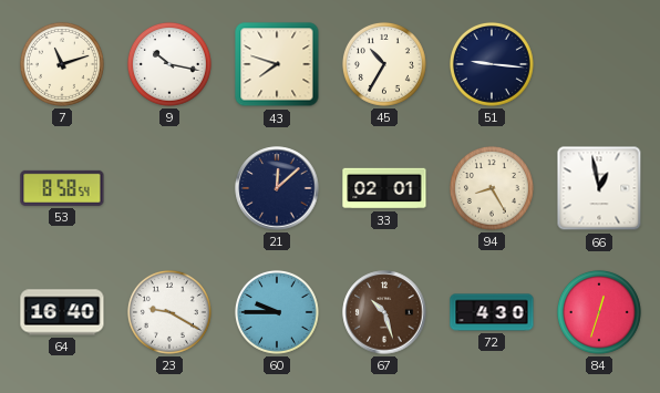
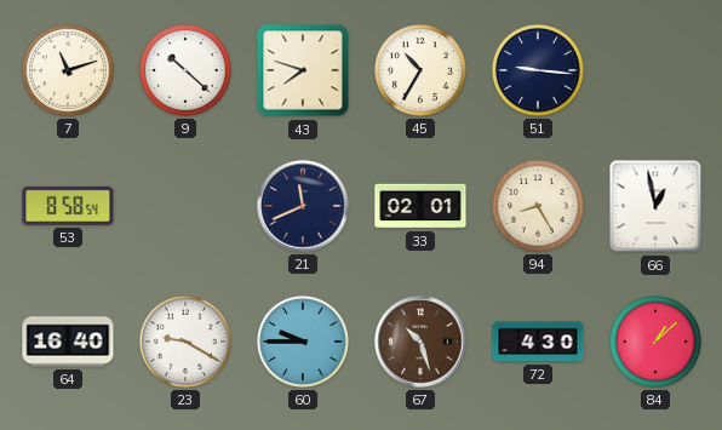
9: 10:17 -> 10:22 (185, 70)
21: 12:08 -> 11:41 (303, 206)
84: 12:33 -> 1:08 (655, 342)
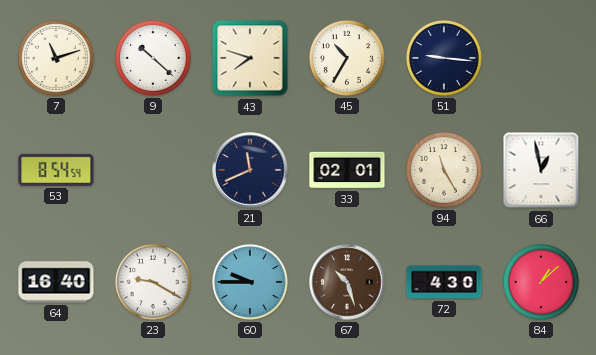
53: 8:58 -> 8:54 (56, 170)
94: 8:25 -> 11:25 (444, 170)
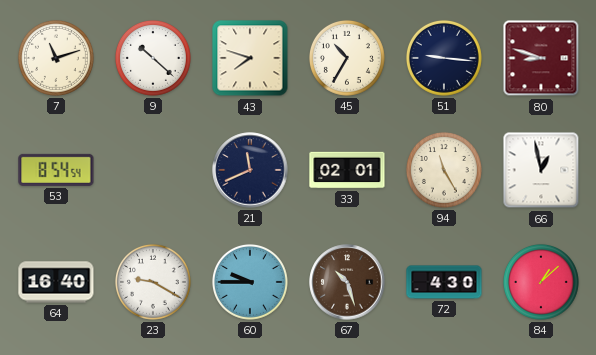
80: none -> 8:48 (541, 58)
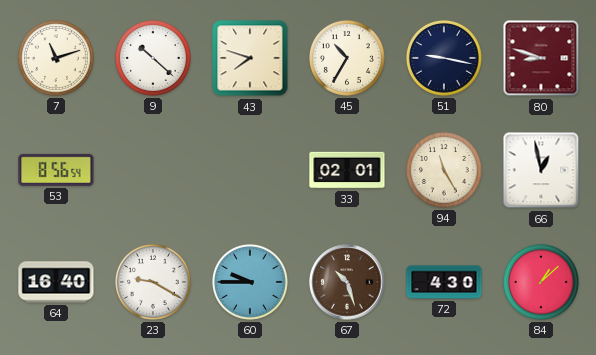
51: 9:16 -> 9:17 (444, 58)
53: 8:54 -> 8:56 (56, 170)
21: 11:41 -> none (250, 170)
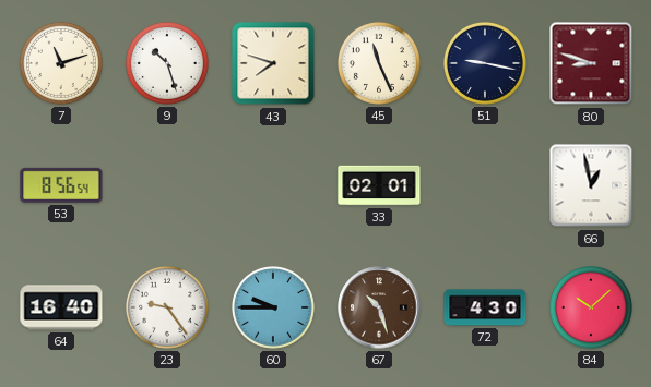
9: 10:22 -> 10:27 (167, 63)
45: 10:35 -> 11:26 (379, 63)
94: 11:25 -> none (444, 170)
23: 9:20 -> 9:24 (167, 307)
84: 1:08 -> 10:08 (591, 307)
